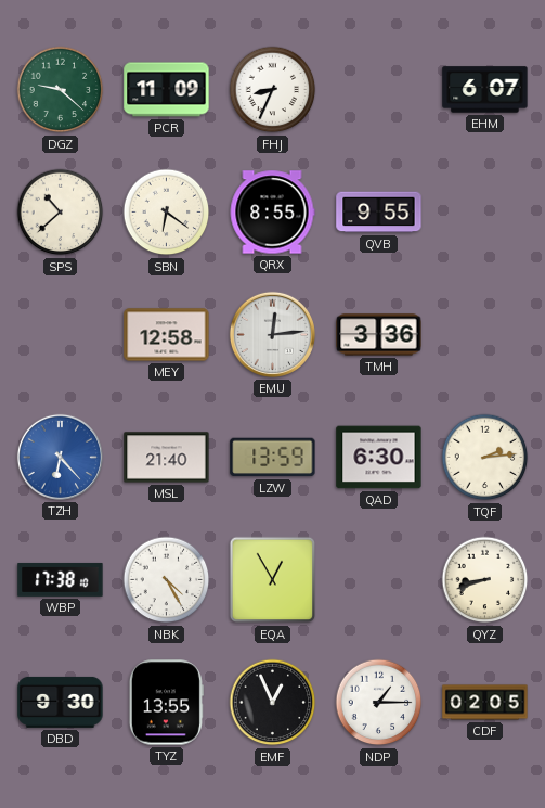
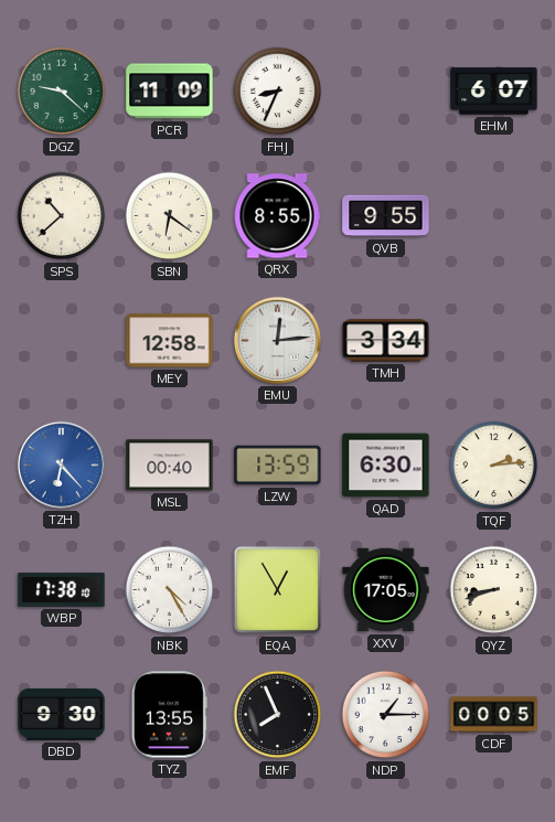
TMH: 3:36 -> 3:34 (386, 341)
MSL: 21:40 -> 00:40 (170, 466)
XXV: none -> 17:05 (386, 590)
EMF: 12:56 -> 7:56 (278, 715)
CDF: 02:05 -> 00:05 (494, 715)
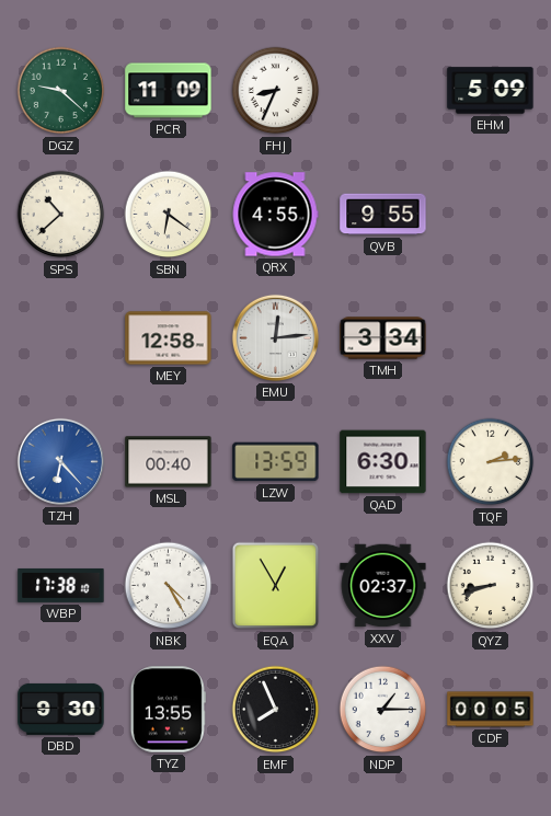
EHM: 6:07 -> 5:09 (491, 91)
QRX: 8:55 -> 4:55 (275, 215)
XXV: 17:05 -> 02:37 (383, 586)
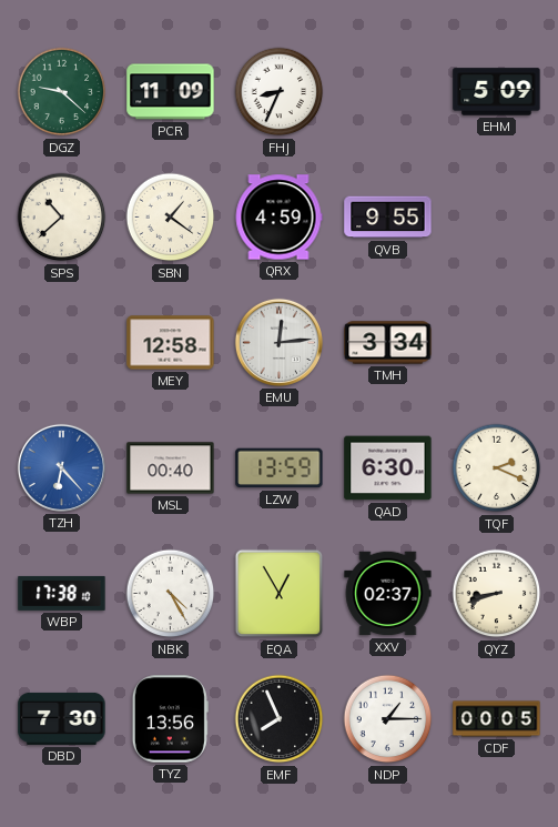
SBN: 6:21 -> 1:21 (171, 218)
QRX: 4:55 -> 4:59 (278, 218)
TQF: 2:14 -> 2:19 (497, 468)
DBD: 9:30 -> 7:30 (62, 718)
TYZ: 13:55 -> 13:56 (170, 719)
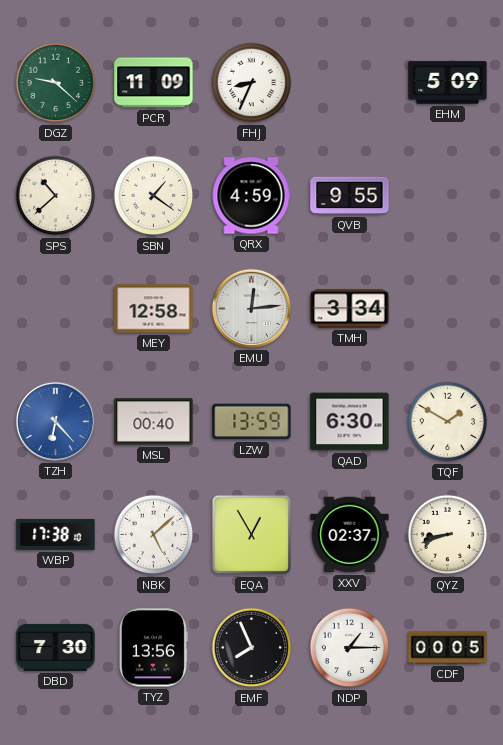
TQF: 2:19 -> 1:50 (448, 422)
NBK: 4:25 -> 5:08 (154, 535)
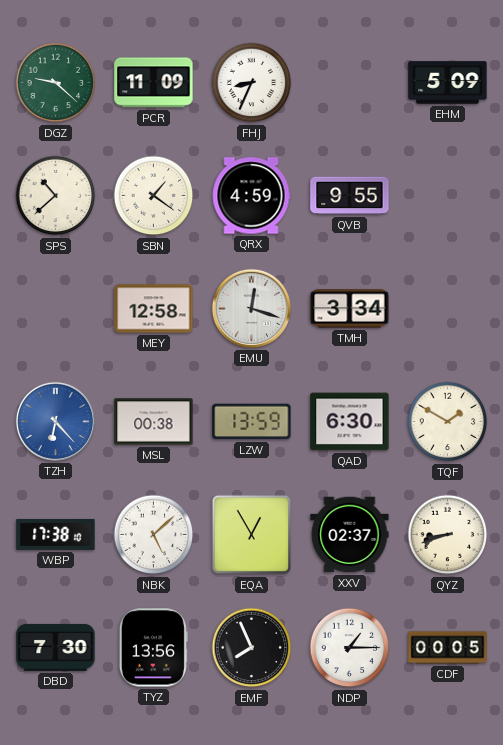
EMU: 12:14 -> 12:18 (251, 308)
MSL: 00:40 -> 00:38 (154, 422)
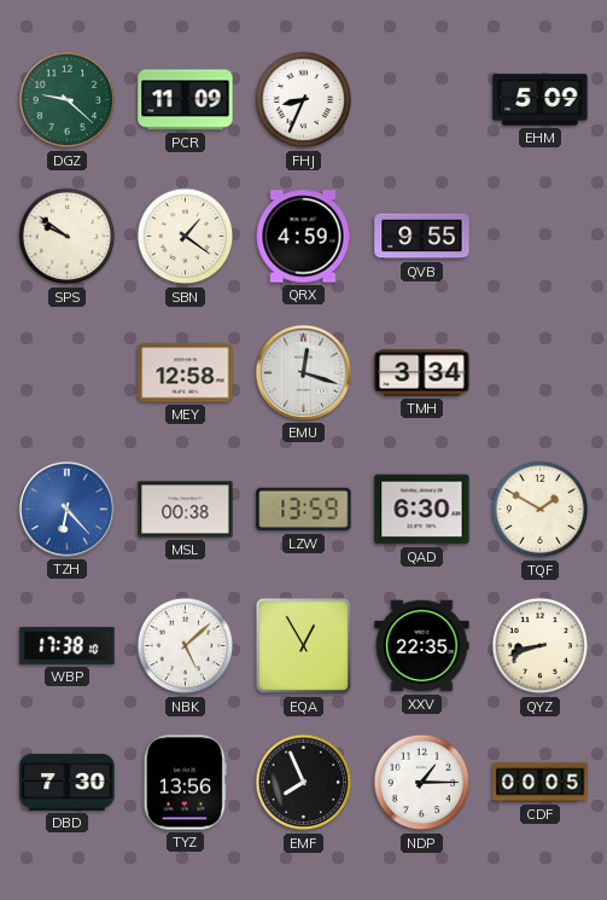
SPS: 10:38 -> 9:51 (68, 237)
XXV: 02:37 -> 22:35 (422, 646)
